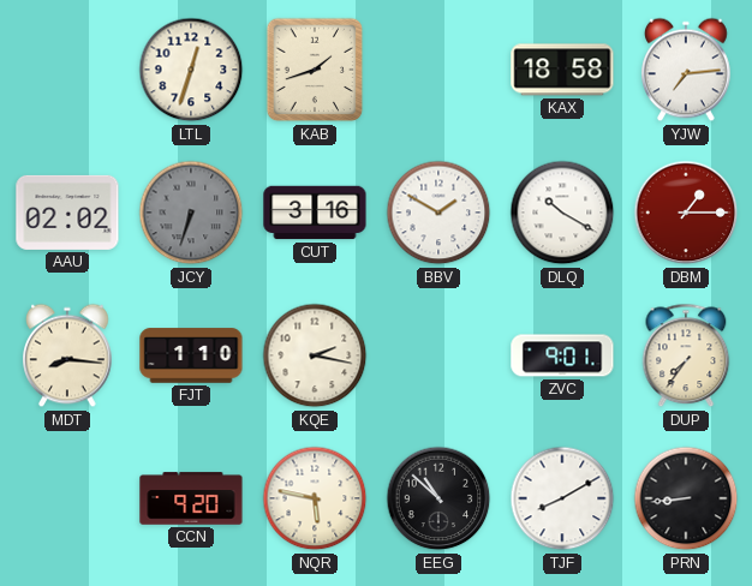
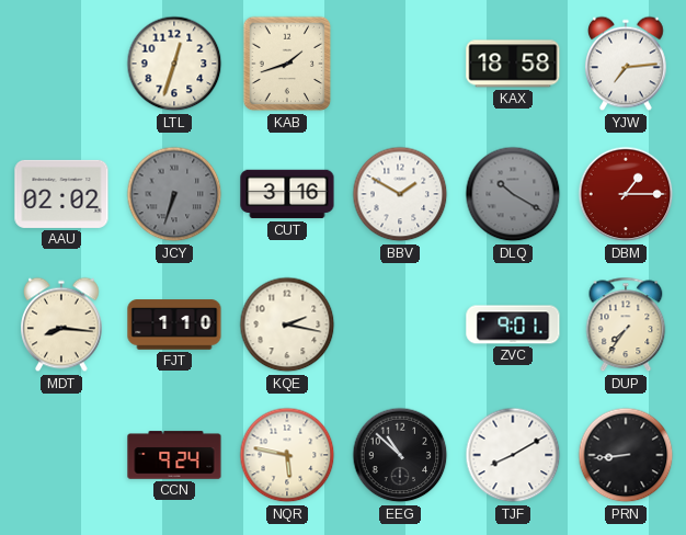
DLQ dial: white -> grey (513, 194)
CCN: 9:20 -> 9:24 (174, 455)
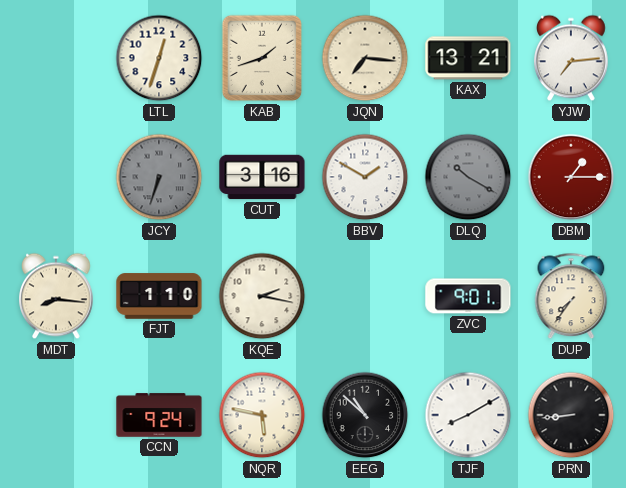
JQN: none -> 7:16 (365, 58)
KAX: 18:58 -> 13:21 (468, 58)
AAU: 02:02 -> none (61, 194)
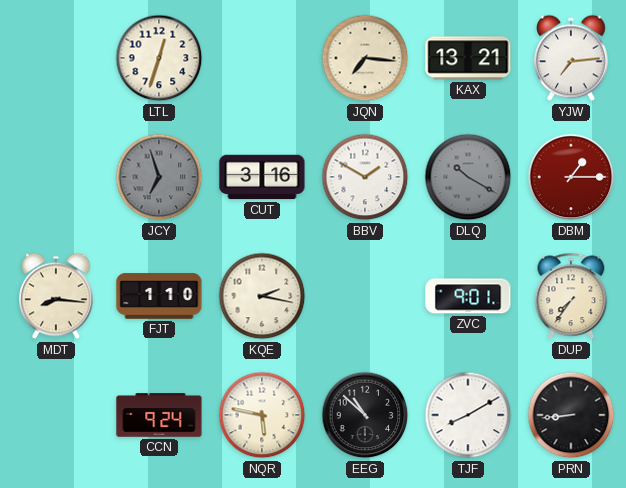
KAB: 1:42 -> none (262, 58)
JCY: 6:33 -> 6:57 (159, 177)
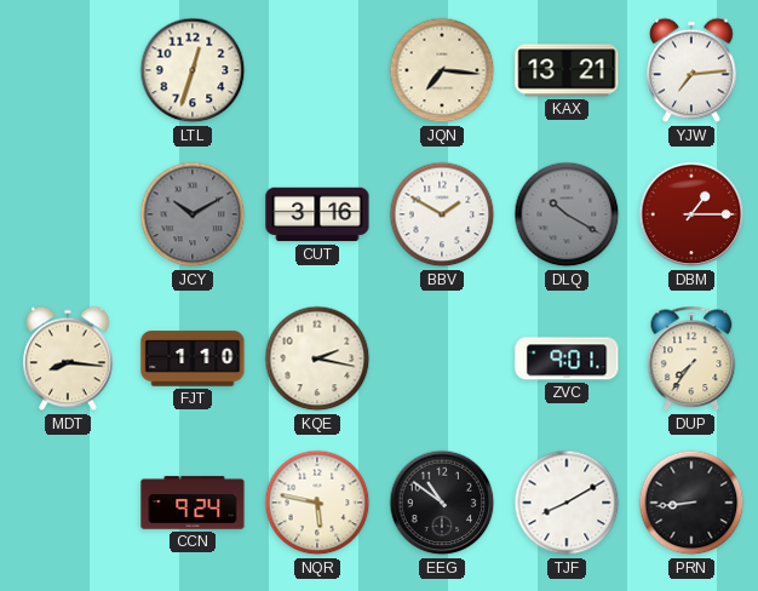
JCY: 6:57 -> 10:10 (193, 214)
EEG: 10:52 -> 10:51 (442, 503)
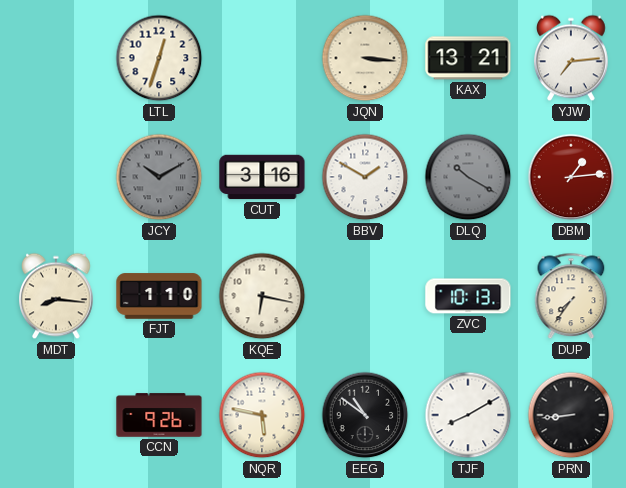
JQN: 7:16 -> 3:16 (365, 58)
DBM: 1:15 -> 1:14 (571, 177)
KQE: 2:17 -> 6:17 (262, 296)
ZVC: 9:01 -> 10:13 (468, 296)
CCN: 9:24 -> 9:26 (159, 415)
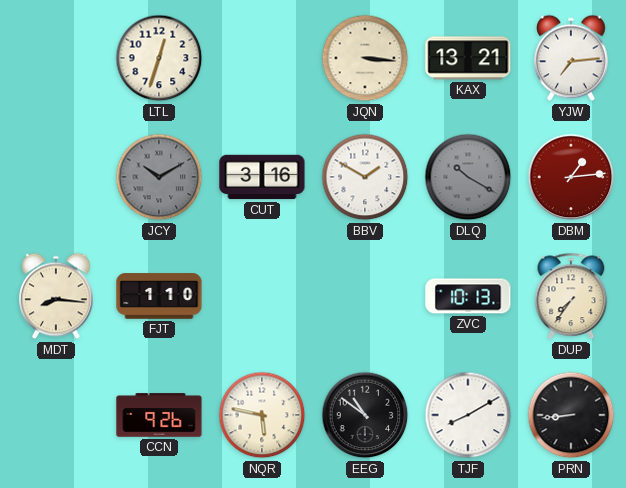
KQE: 6:17 -> none (262, 296)
